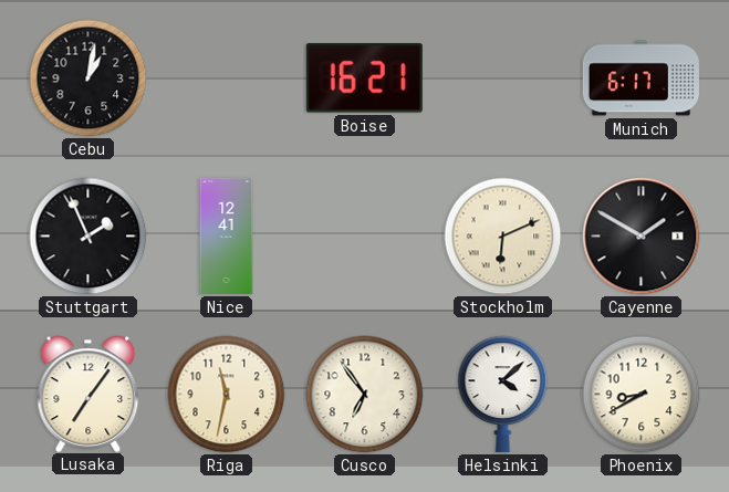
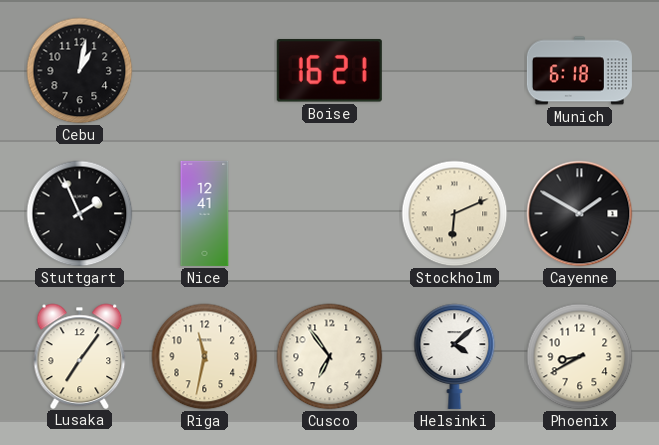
Munich: 6:17 -> 6:18 (579, 71)
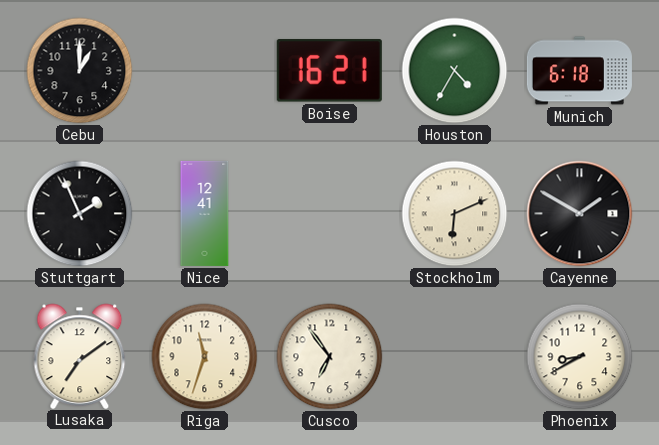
Cebu: 1:02 -> 1:00 (80, 71)
Houston: none -> 4:35 (455, 71)
Lusaka: 7:06 -> 7:09 (80, 356)
Riga: 11:32 -> 11:33 (205, 357)
Helsinki: 4:08 -> none (455, 356)
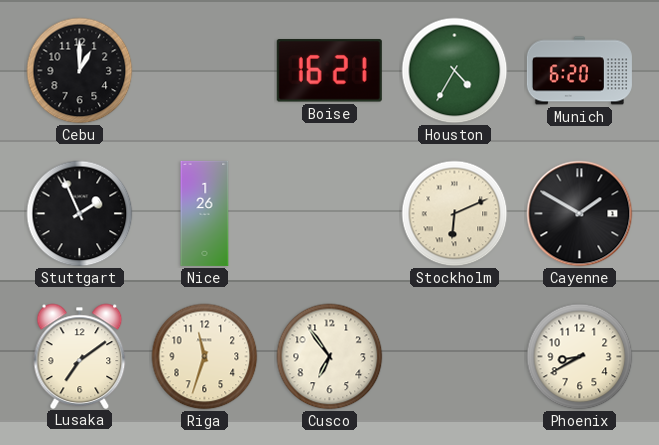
Munich: 6:18 -> 6:20 (579, 71)
Nice: 12:41 -> 1:26 (205, 213)
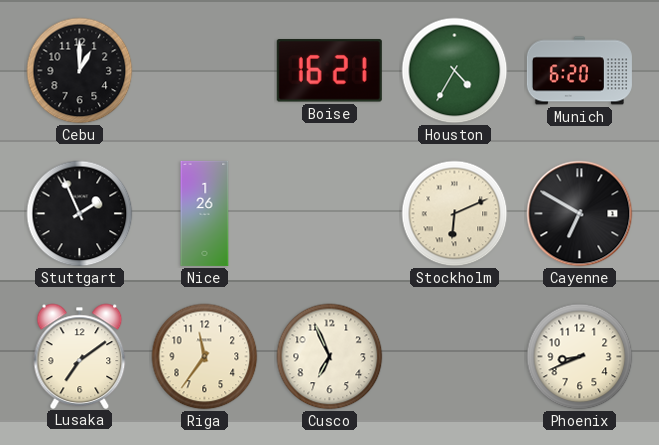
Cayenne: 1:50 -> 6:50 (580, 214)
Riga: 11:33 -> 11:36 (205, 357)
Cusco: 6:54 -> 6:56 (330, 357)
Phoenix: 8:40 -> 8:41 (580, 357)
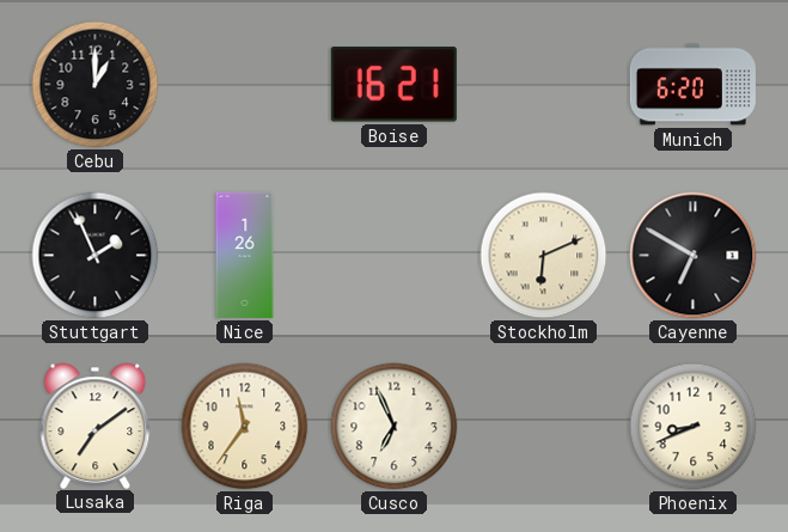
Houston: 4:35 -> none (455, 71)
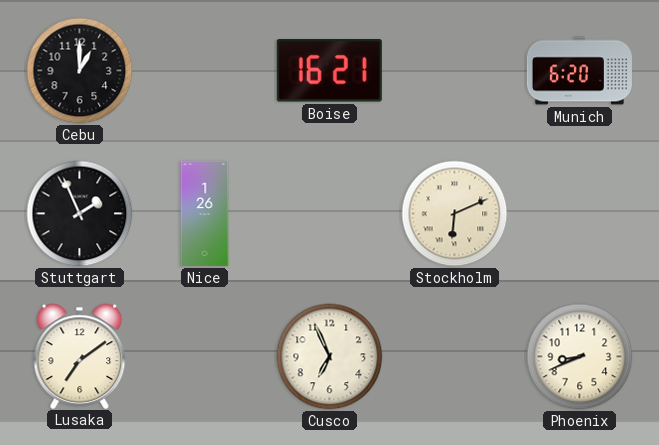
Cayenne: 6:50 -> none (694, 256)
Riga: 11:36 -> none (245, 427)
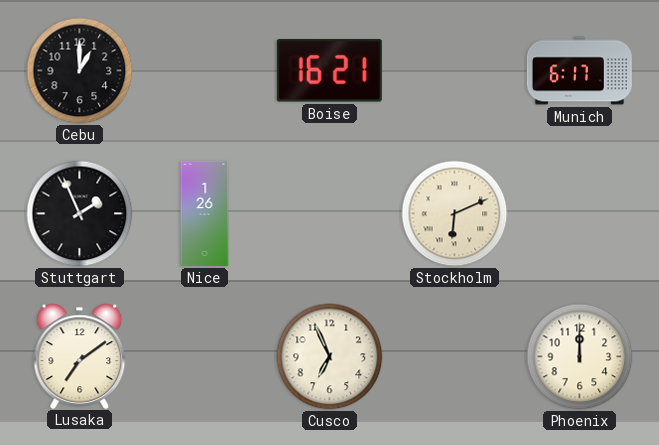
Munich: 6:20 -> 6:17 (579, 71)
Phoenix: 8:41 -> 12:00 (580, 357)
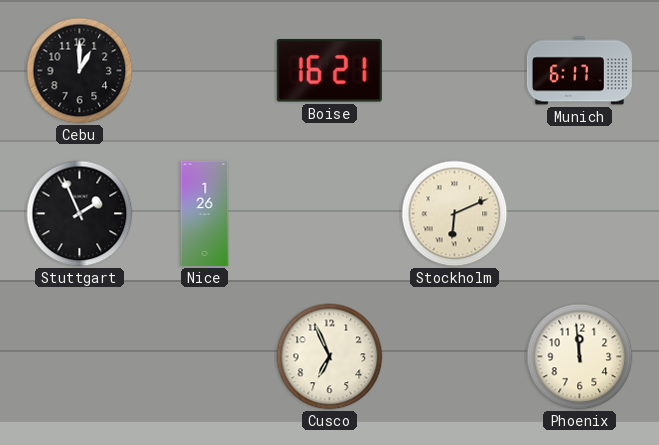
Lusaka: 7:09 -> none (80, 356)
Phoenix: 12:00 -> 11:59 (580, 357)
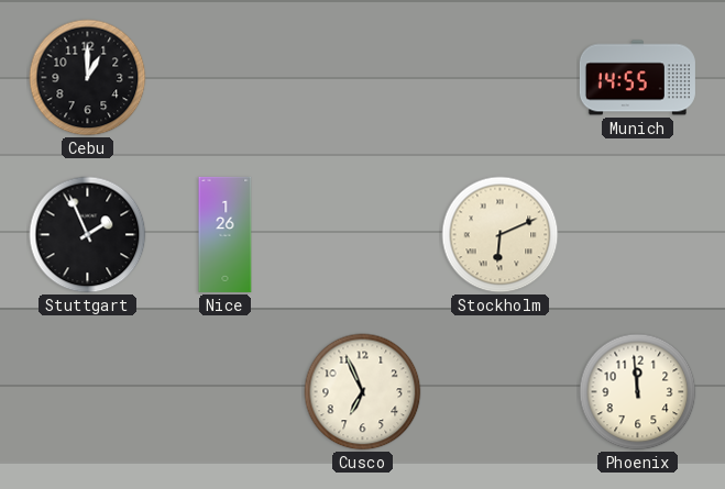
Boise: 16:21 -> none (329, 71)
Munich: 6:17 -> 14:55 (637, 78)
